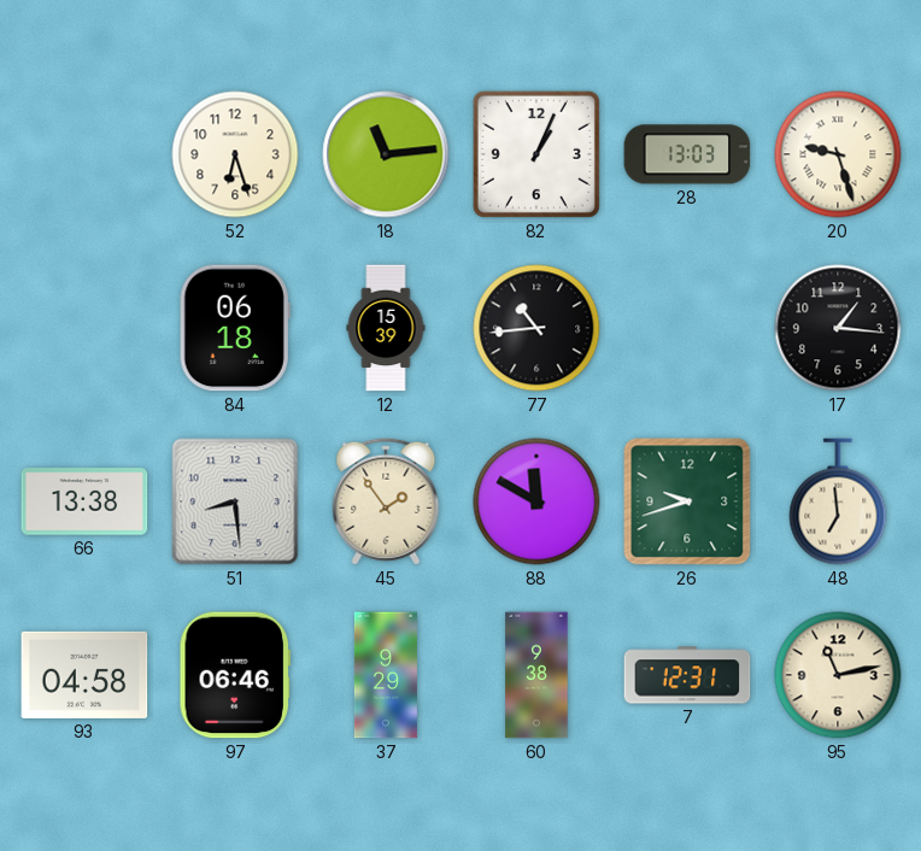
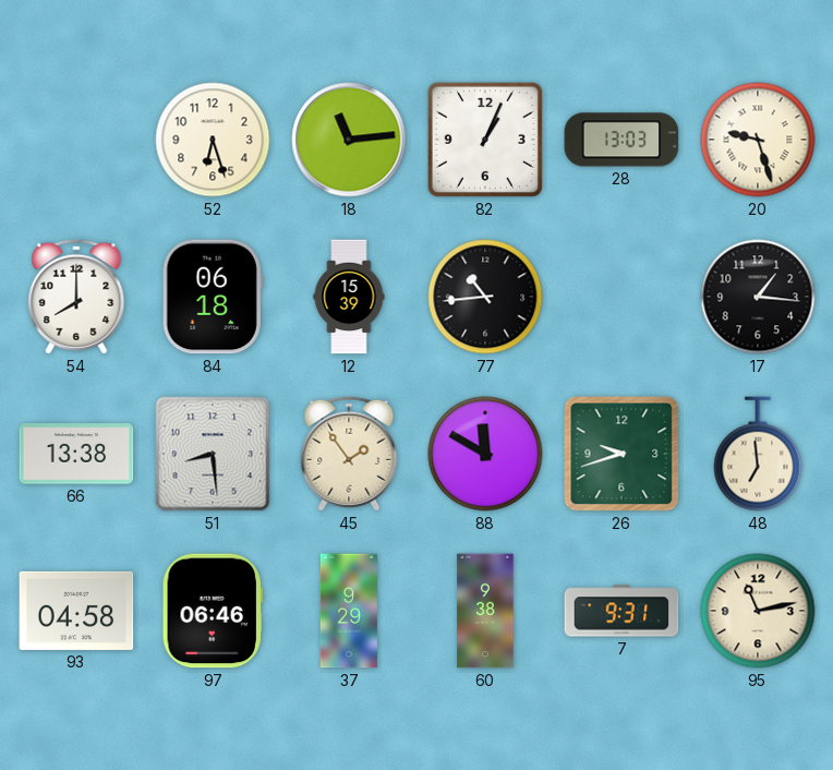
54: none -> 8:00 (76, 297)
7: 12:31 -> 9:31 (621, 611)
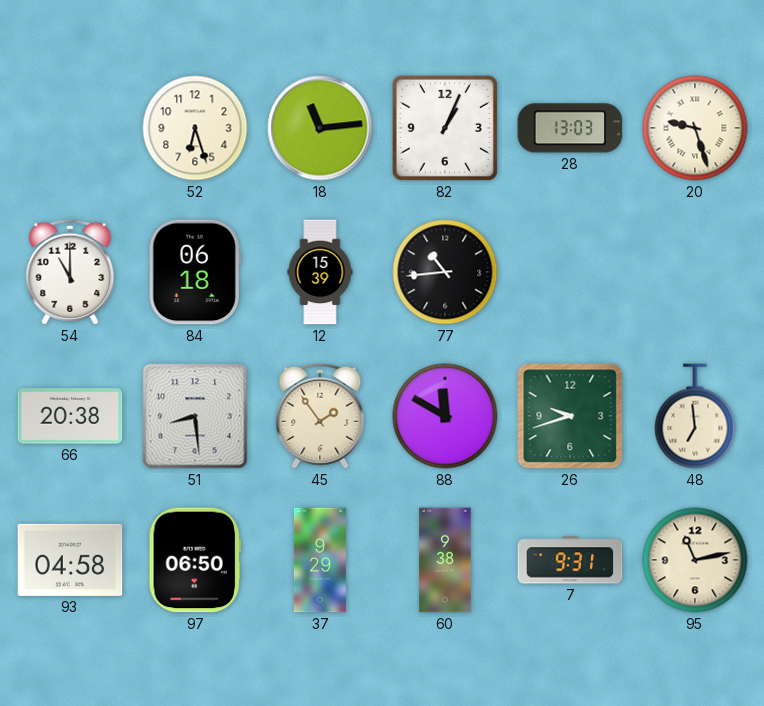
54: 8:00 -> 11:00 (70, 272)
17: 1:16 -> none (758, 297)
66: 13:38 -> 20:38 (70, 416)
97: 06:46 -> 06:50 (195, 560)
